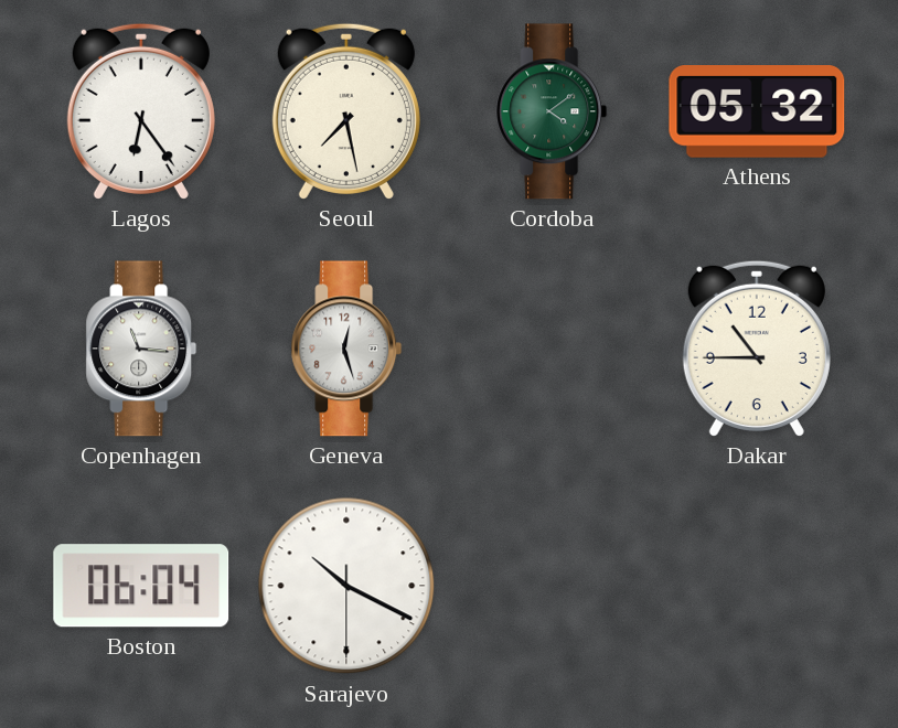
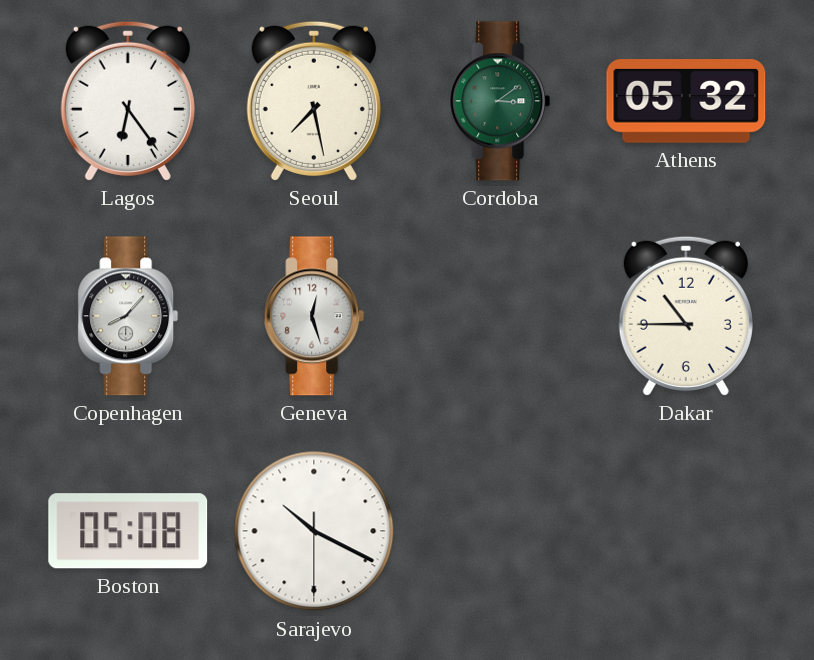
Cordoba: 4:09 -> 3:09 (500, 101)
Copenhagen: 11:16 -> 8:07 (128, 316)
Boston: 06:04 -> 05:08 (128, 531)
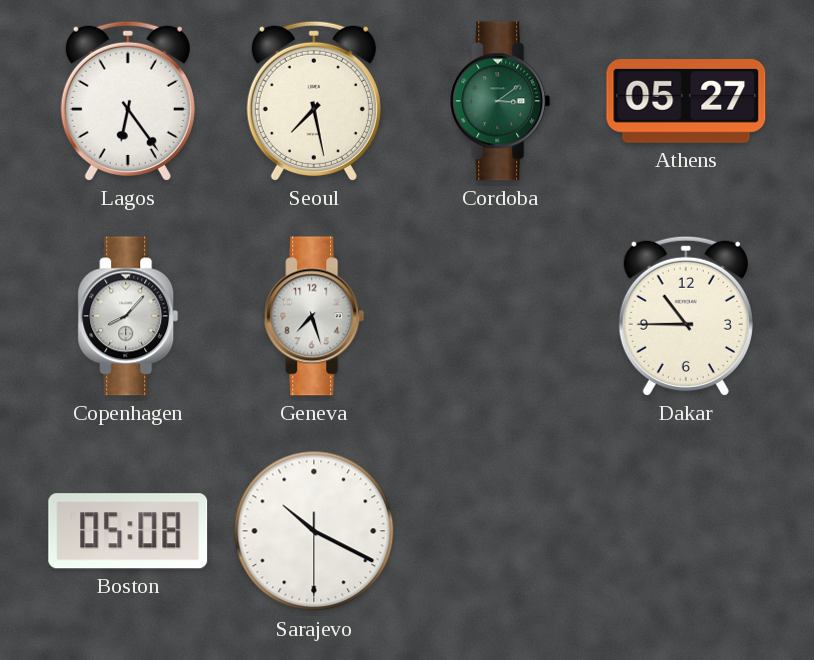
Athens: 05:32 -> 05:27 (686, 102)
Geneva: 12:27 -> 7:27 (314, 316)
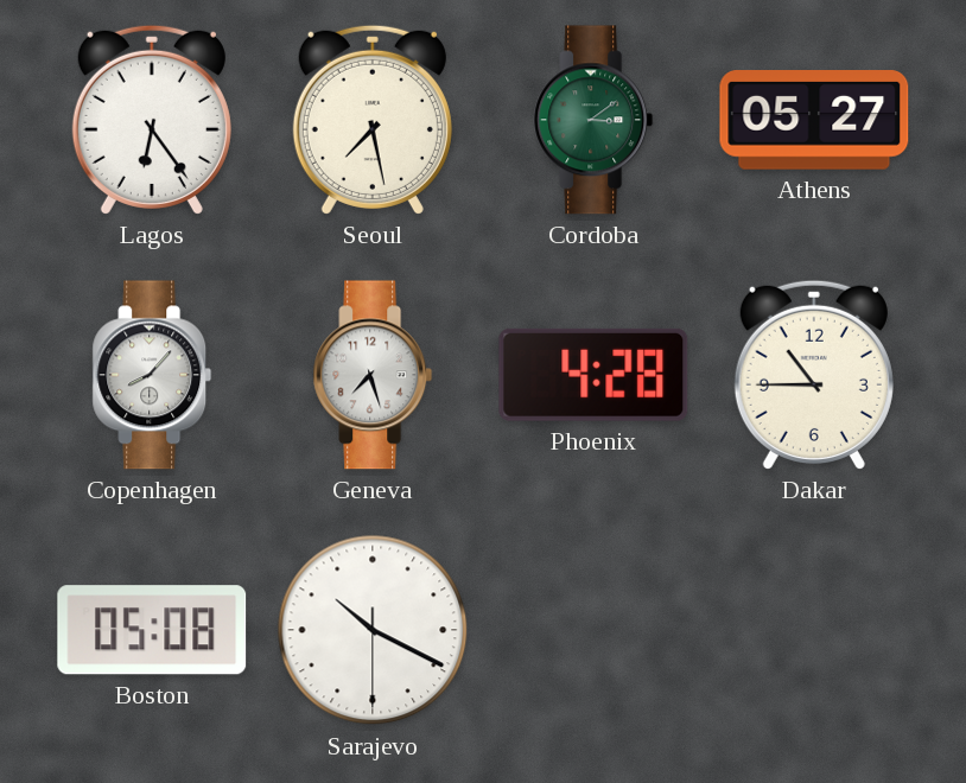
Phoenix: none -> 4:28 (593, 375)
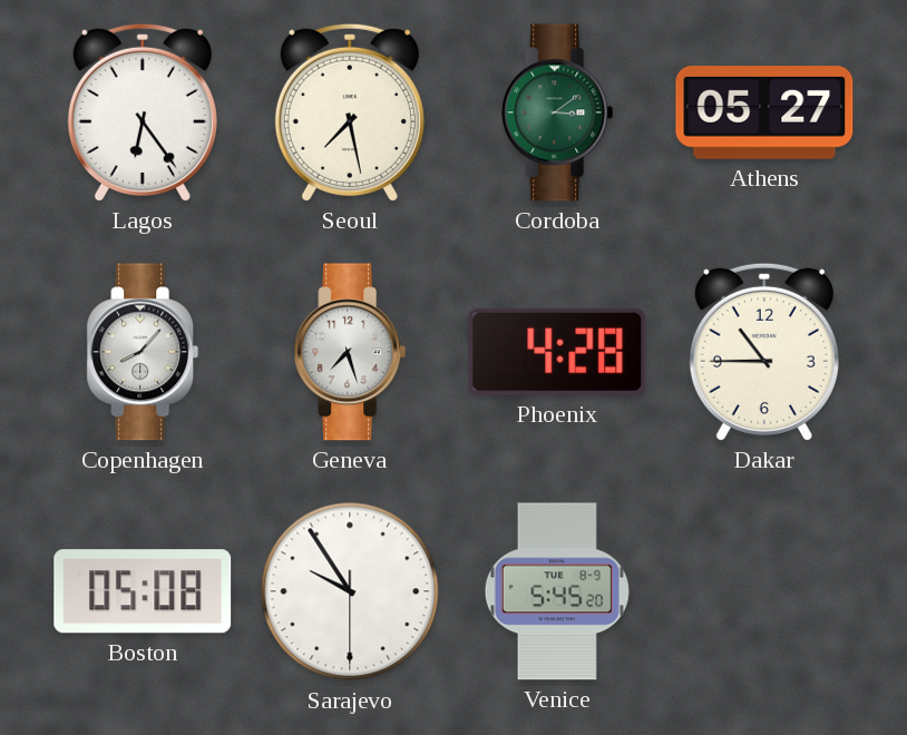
Sarajevo: 10:19 -> 9:54 (350, 591)
Venice: none -> 5:45 (557, 591)
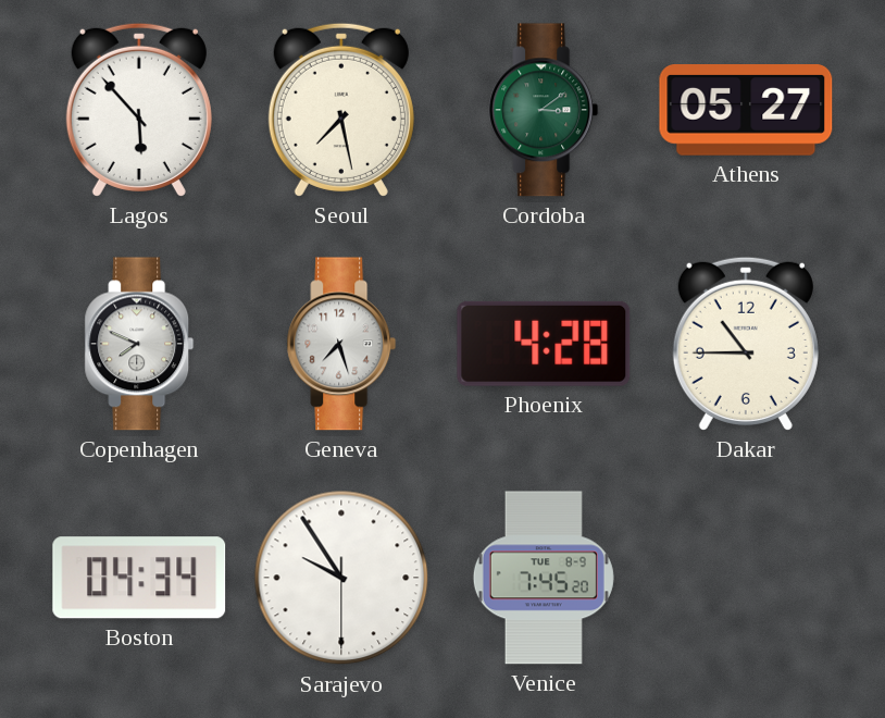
Lagos: 6:24 -> 5:53 (139, 110)
Copenhagen: 8:07 -> 7:49 (139, 344)
Boston: 05:08 -> 04:34 (139, 578)
Venice: 5:45 -> 7:45 (544, 578)
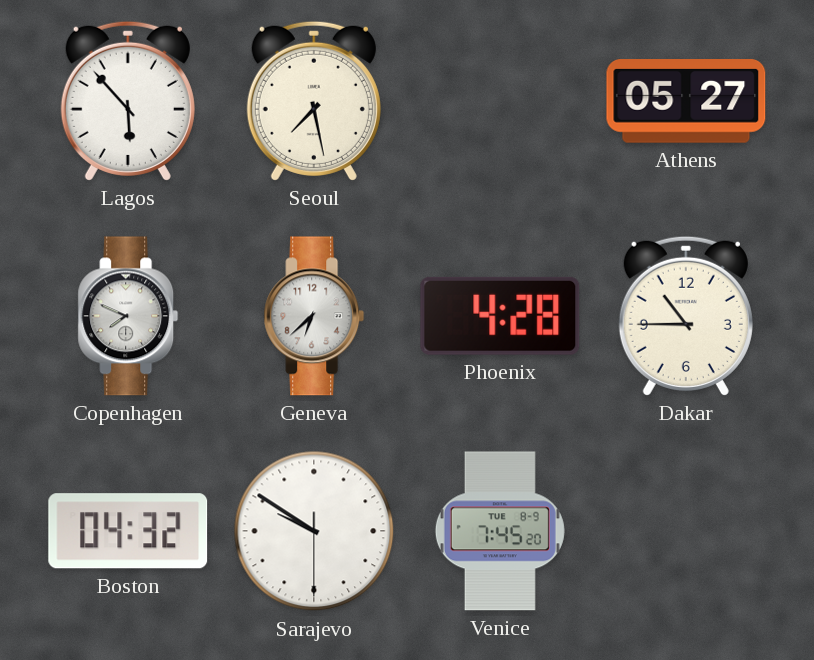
Cordoba: 3:09 -> none (544, 110)
Geneva: 7:27 -> 6:38 (314, 316)
Boston: 04:34 -> 04:32 (128, 531)
Sarajevo: 9:54 -> 9:50 (314, 531)
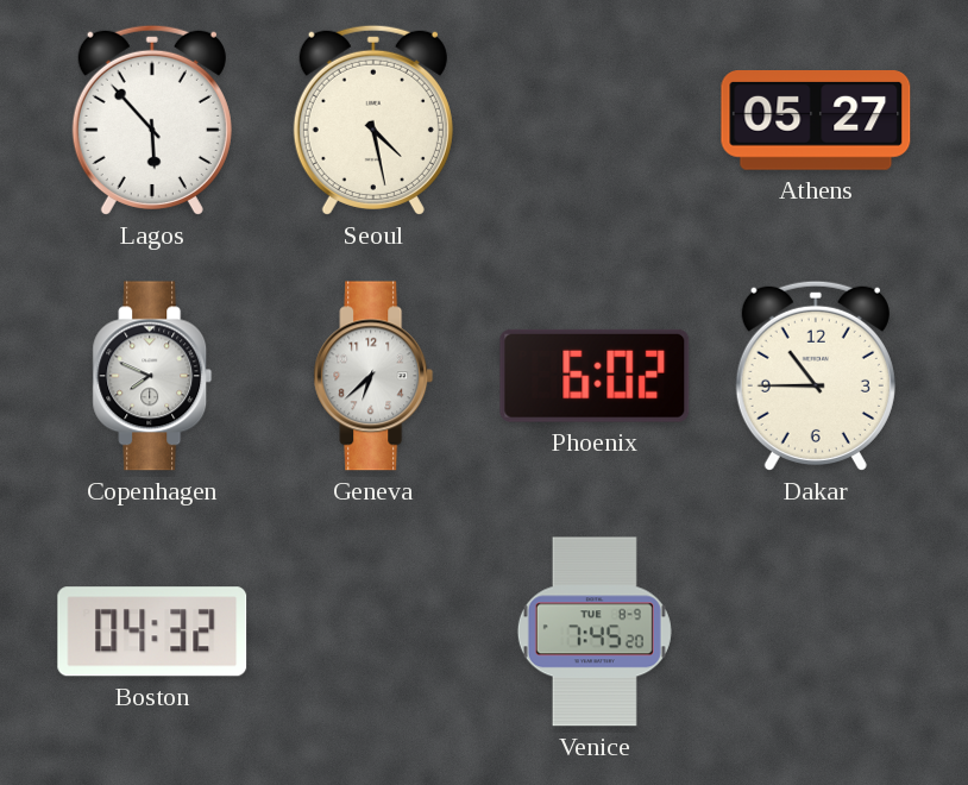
Seoul: 7:28 -> 4:28 (373, 120)
Phoenix: 4:28 -> 6:02 (595, 376)
Sarajevo: 9:50 -> none (314, 531)
